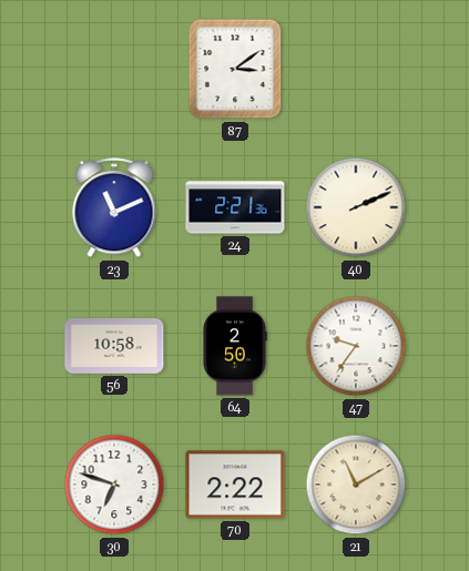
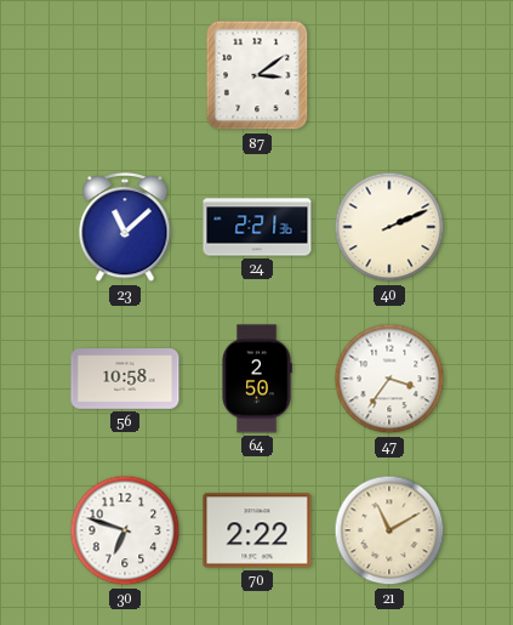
23: 11:11 -> 11:08 (125, 228)
47: 9:36 -> 3:36 (389, 379)
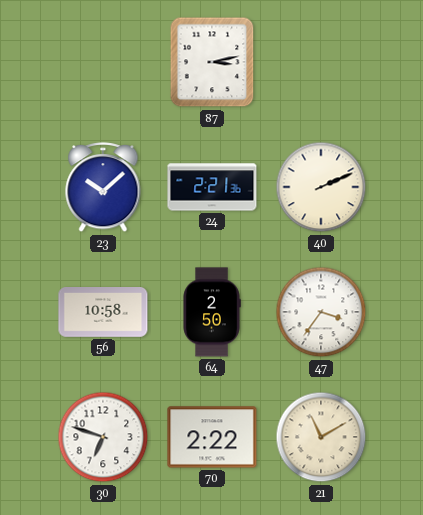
87: 3:09 -> 3:13 (212, 62)
23: 11:08 -> 10:08 (103, 188)
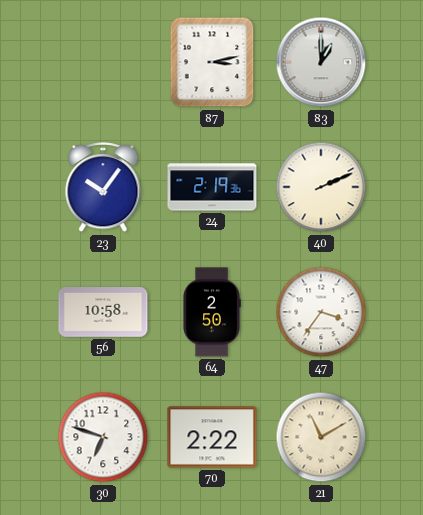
83: none -> 1:00 (321, 62)
23: 10:08 -> 10:06 (103, 188)
24: 2:21 -> 2:19 (212, 187)
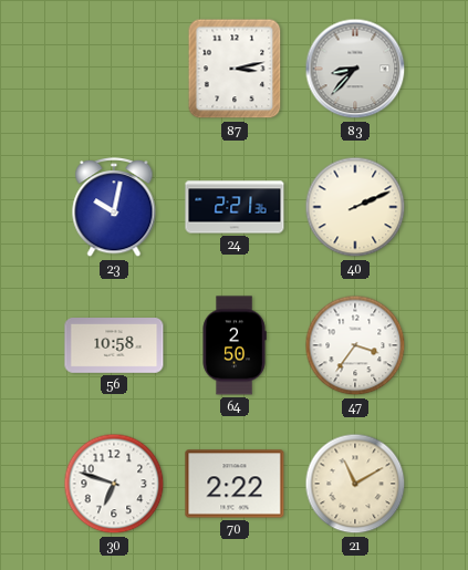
83: 1:00 -> 8:37 (355, 69)
23: 10:06 -> 10:02 (114, 208)
24: 2:19 -> 2:21 (235, 207)
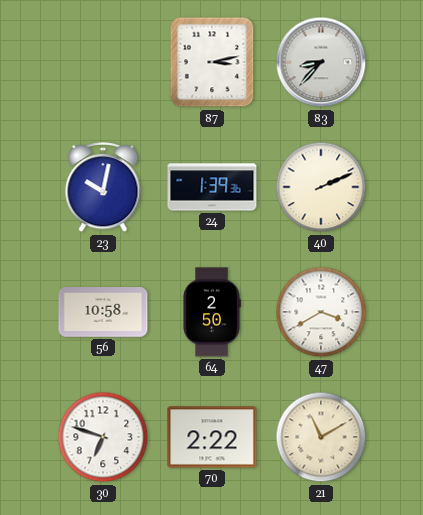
24: 2:21 -> 1:39 (212, 187)
47: 3:36 -> 3:40 (321, 312)
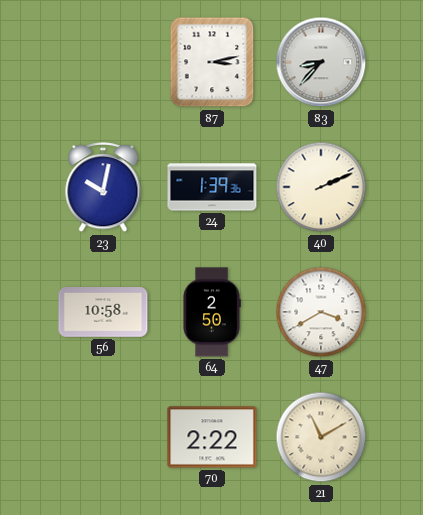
30: 6:48 -> none (103, 437)
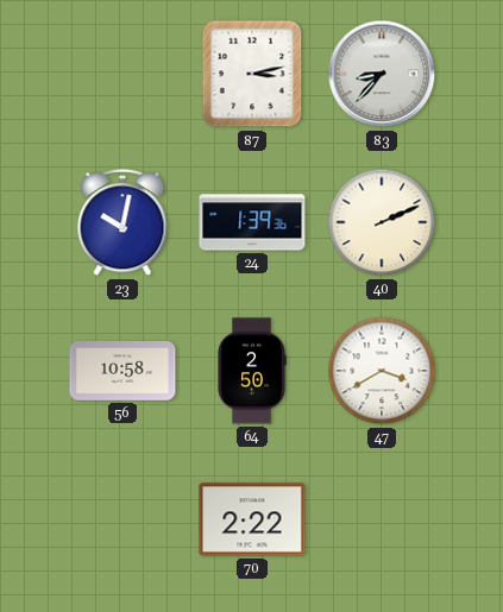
21: 11:10 -> none (321, 437)
